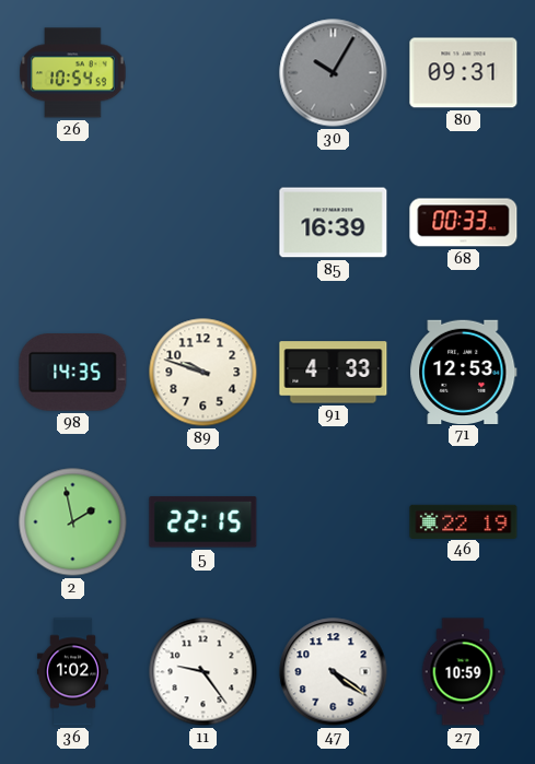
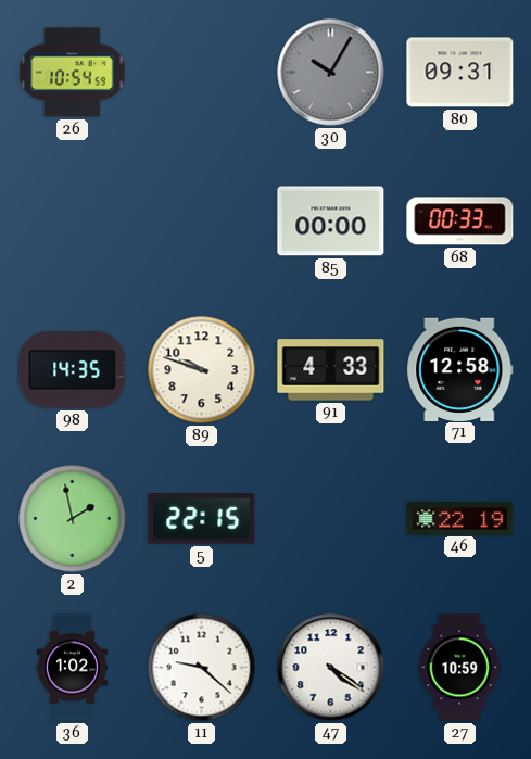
85: 16:39 -> 00:00 (331, 222)
71: 12:53 -> 12:58 (460, 369)
11: 9:24 -> 9:22 (202, 668)
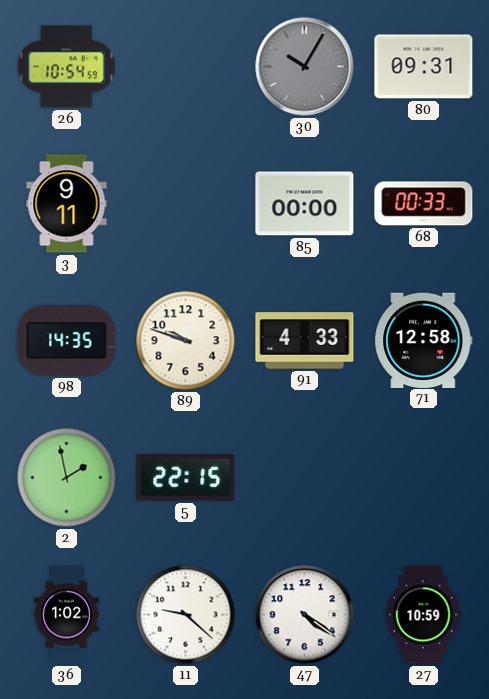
3: none -> 9:11 (67, 204)
46: 22:19 -> none (460, 518)
